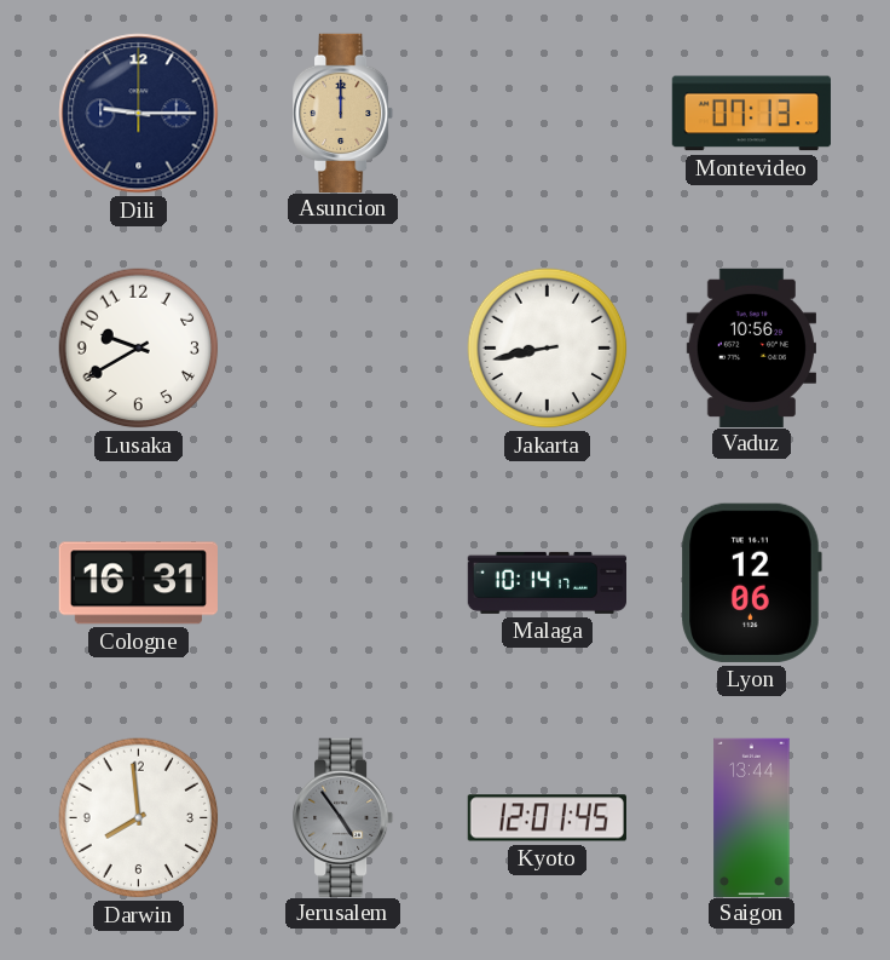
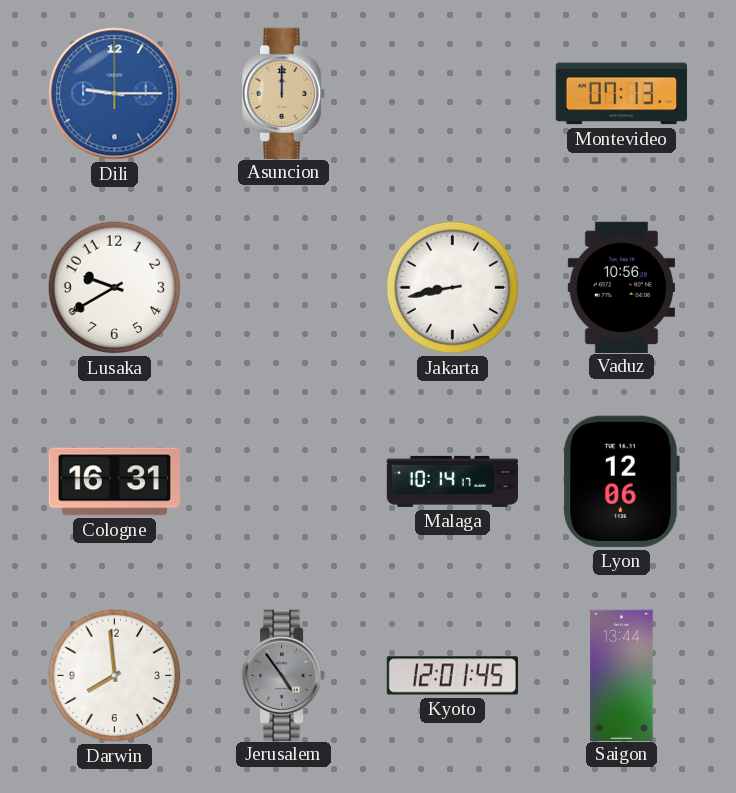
Dili dial: navy -> blue (115, 94)
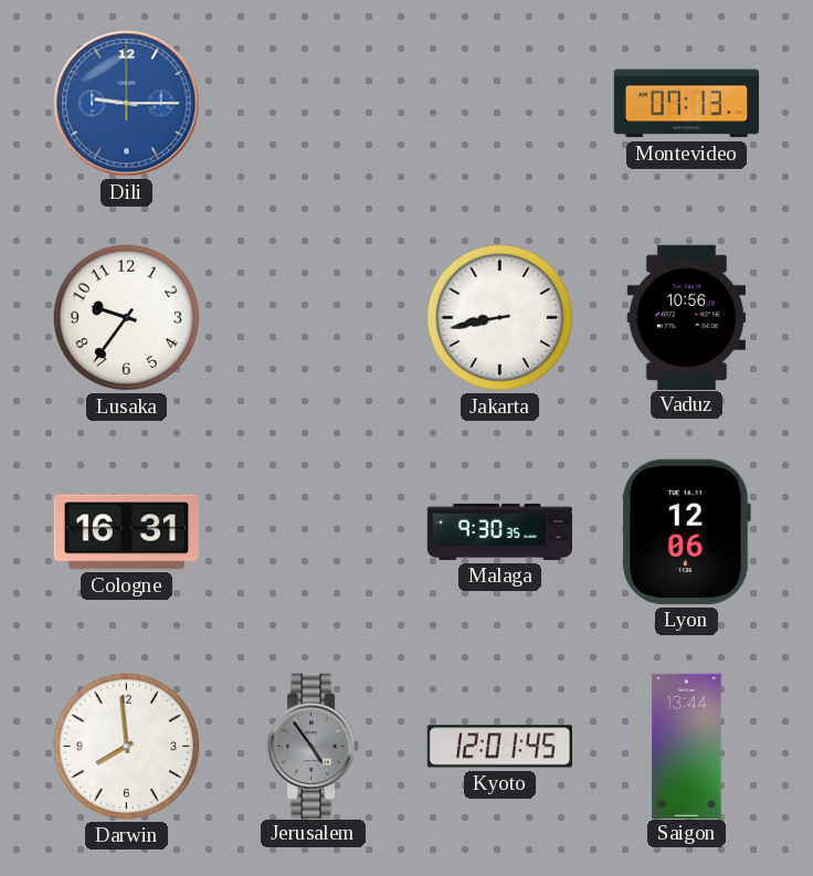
Asuncion: 12:00 -> none (285, 93)
Lusaka: 9:40 -> 9:36 (127, 318)
Malaga: 10:14 -> 9:30 (499, 531)
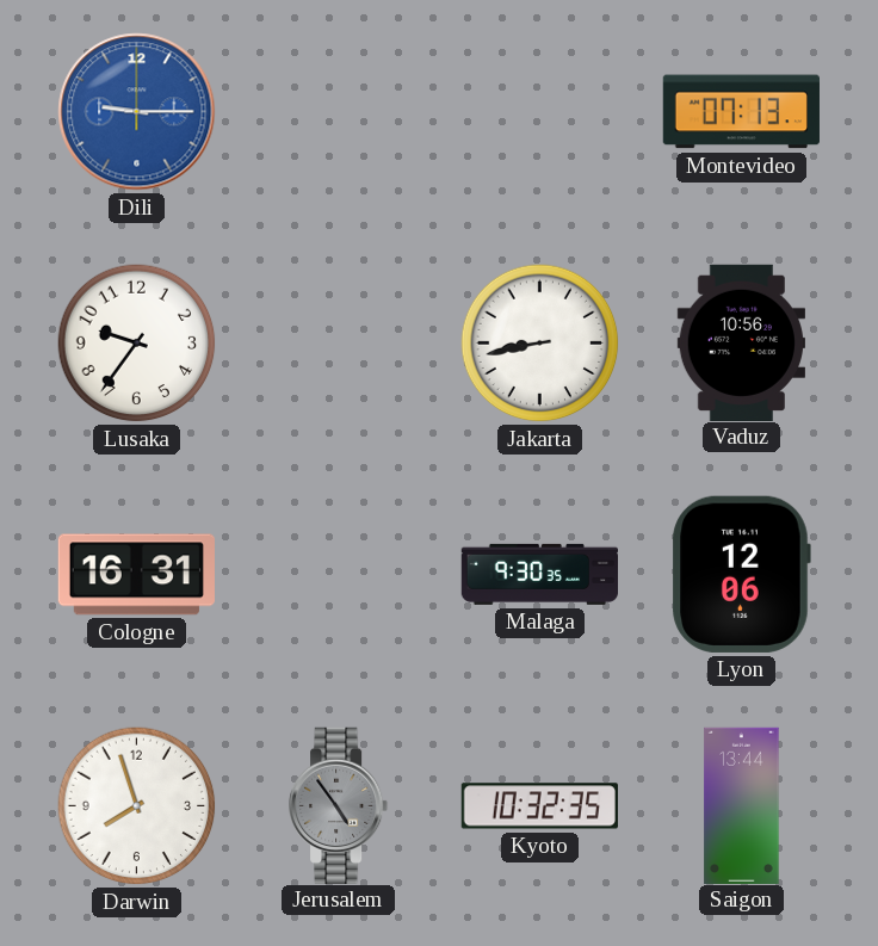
Darwin: 7:59 -> 7:57 (137, 806)
Kyoto: 12:01 -> 10:32 (539, 806)
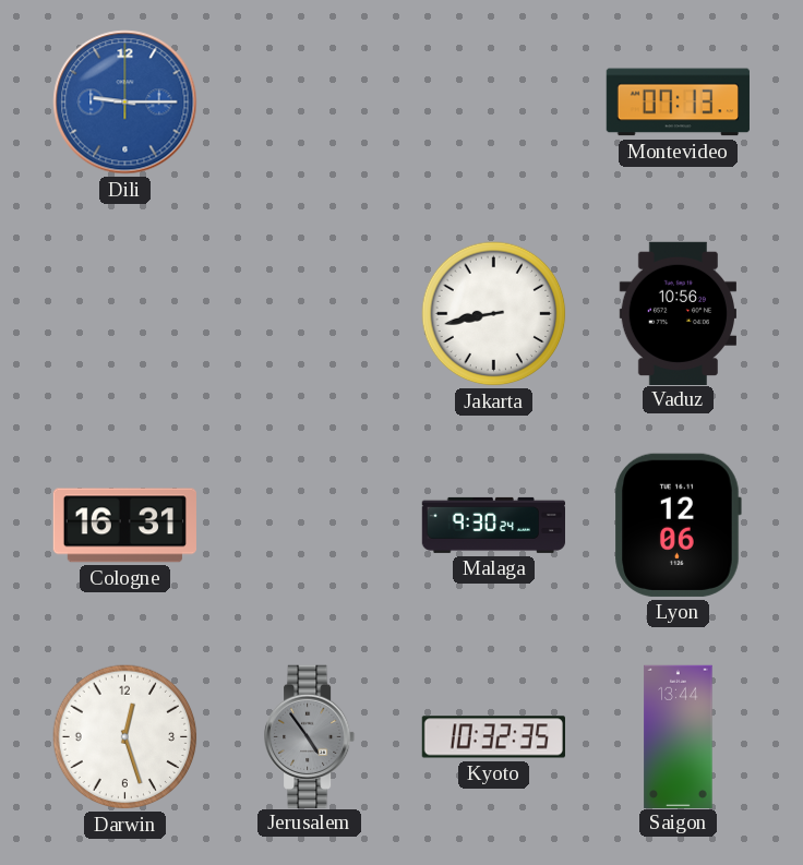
Lusaka: 9:36 -> none (137, 344)
Malaga: 9:30:35 -> 9:30:24 (493, 525)
Darwin: 7:57 -> 12:27 (125, 737)
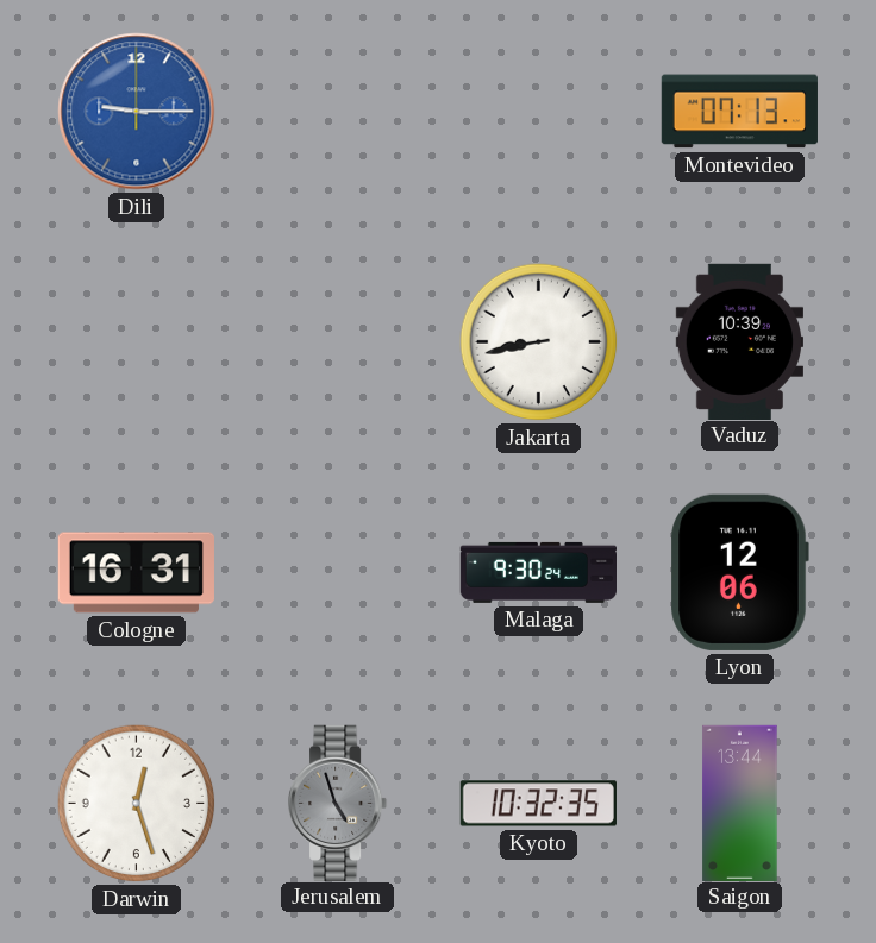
Vaduz: 10:56 -> 10:39 (739, 341)
Jerusalem: 4:54 -> 4:57 (339, 803)
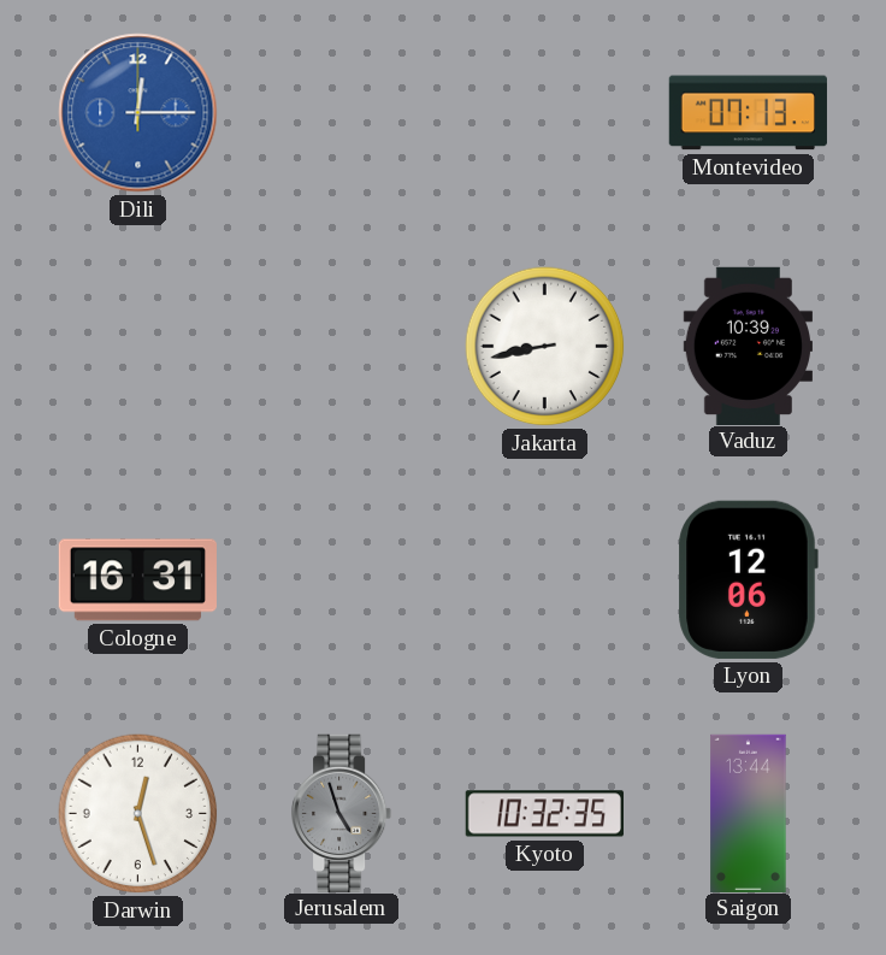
Dili: 9:15 -> 12:15 (138, 113)
Malaga: 9:30 -> none (538, 572)
